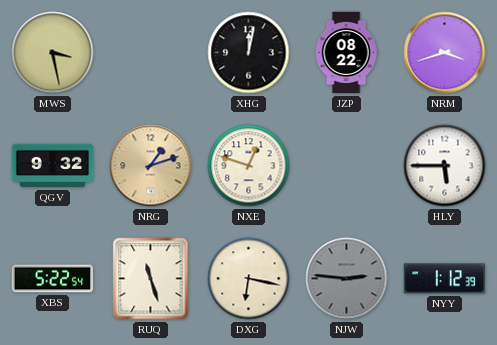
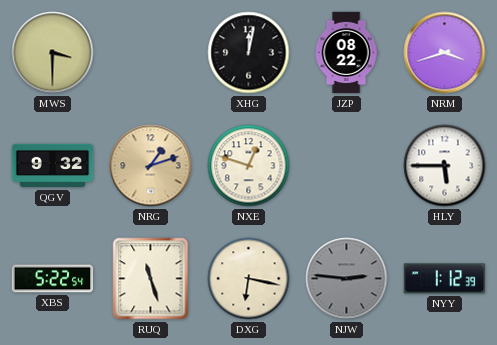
MWS: 3:28 -> 3:30 (53, 53)
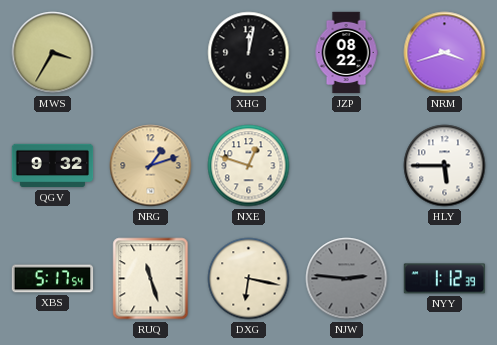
MWS: 3:30 -> 3:35 (53, 53)
XBS: 5:22 -> 5:17 (53, 279)
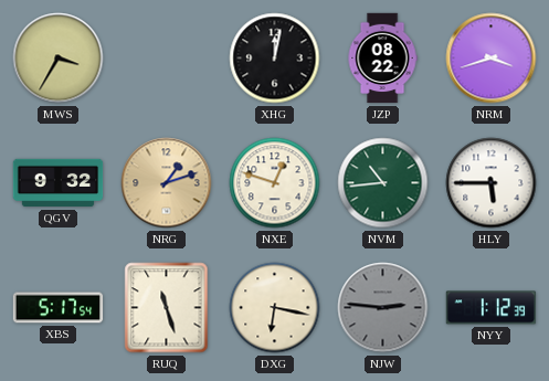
NVM: none -> 10:44 (383, 183)
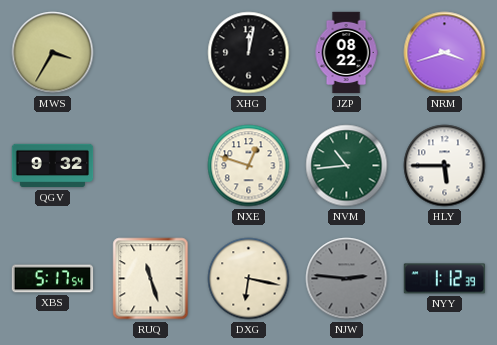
NRG: 1:12 -> none (167, 183)
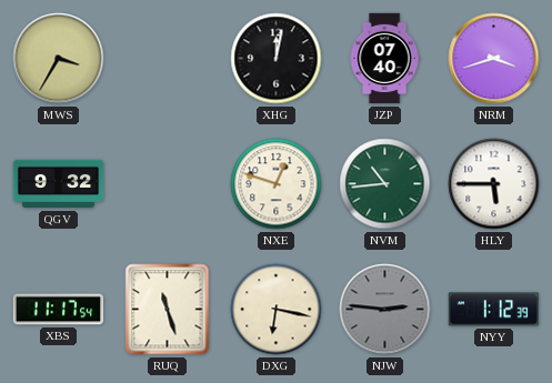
JZP: 08:22 -> 07:40 (384, 59)
XBS: 5:17 -> 11:17 (59, 310)
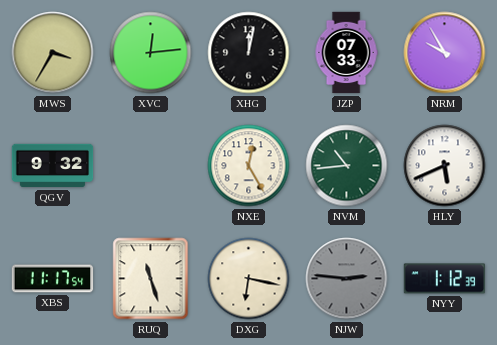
XVC: none -> 12:14 (151, 53)
JZP: 07:40 -> 07:33 (346, 53)
NRM: 3:42 -> 9:55 (445, 53)
NXE: 12:48 -> 12:25 (249, 166)
HLY: 5:45 -> 5:41 (445, 166)
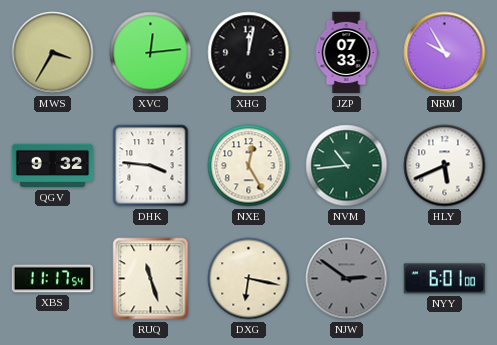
DHK: none -> 3:46 (151, 166)
NJW: 2:46 -> 2:51 (347, 279)
NYY: 1:12 -> 6:01 (445, 279)
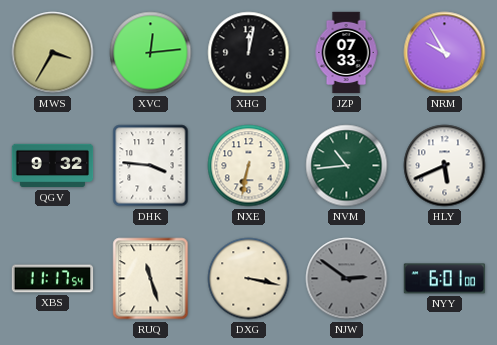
NXE: 12:25 -> 6:32 (249, 166)
DXG: 6:17 -> 3:17 (249, 279)
